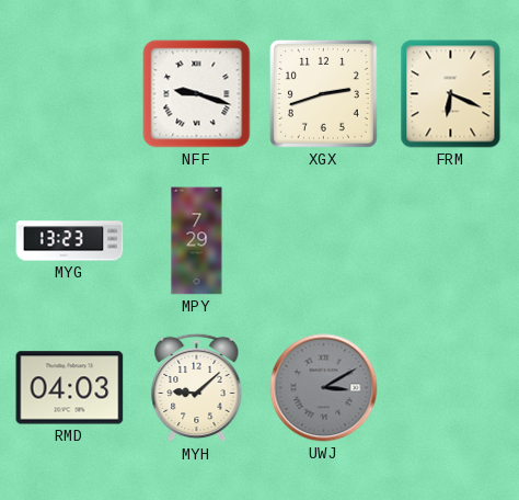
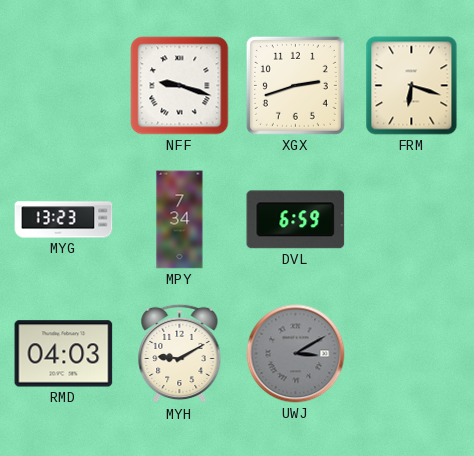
FRM: 6:19 -> 6:18 (412, 86)
MPY: 7:29 -> 7:34 (180, 220)
DVL: none -> 6:59 (296, 220)
MYH: 9:08 -> 9:10 (180, 354)
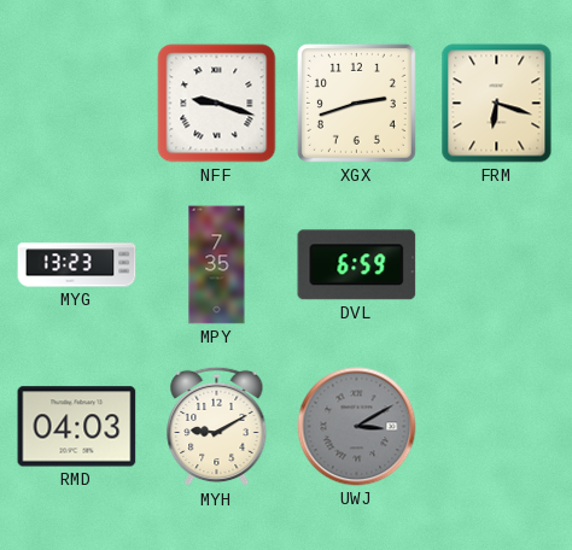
MPY: 7:34 -> 7:35 (217, 265)
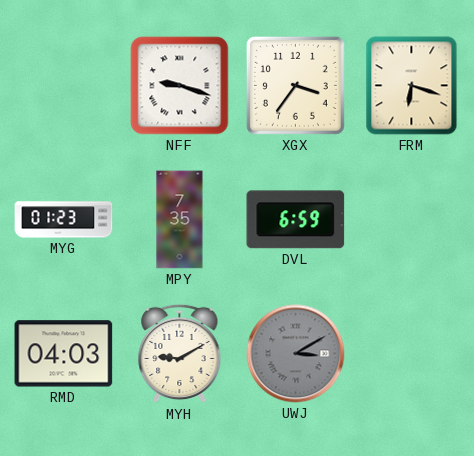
XGX: 2:42 -> 3:36 (295, 85)
MYG: 13:23 -> 01:23 (64, 220)
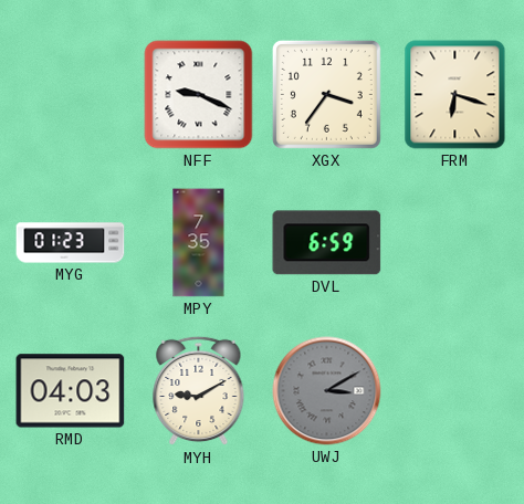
NFF: 9:18 -> 9:19 (199, 95)
